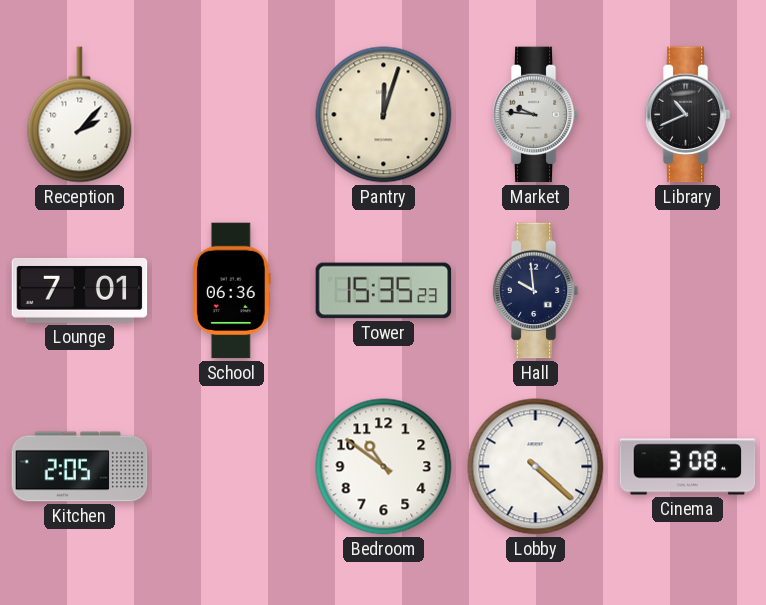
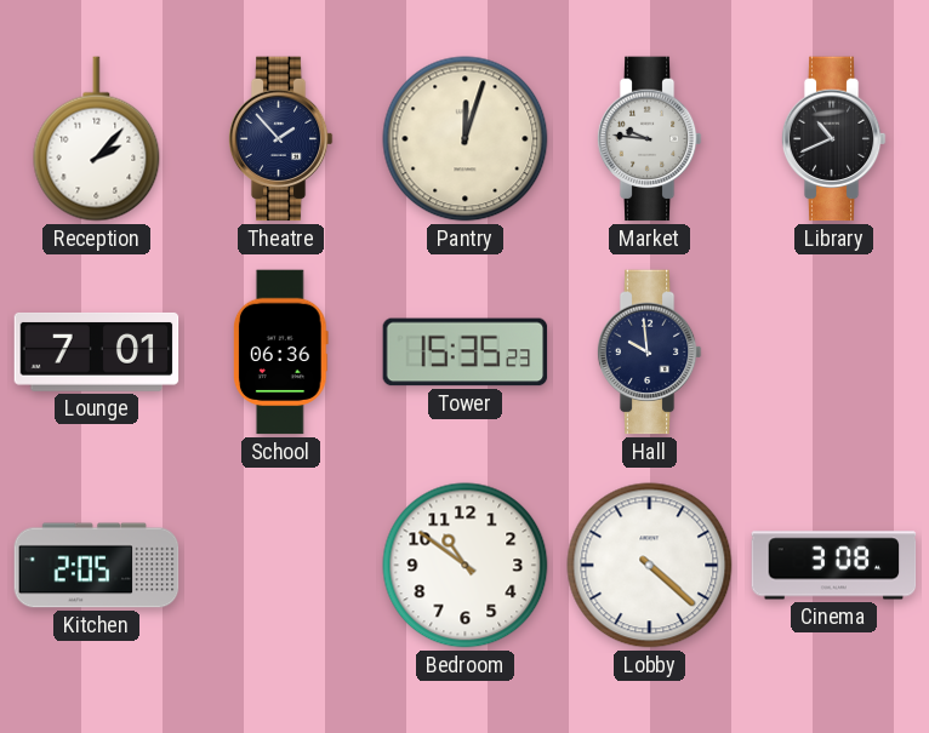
Theatre: none -> 1:53 (280, 139)
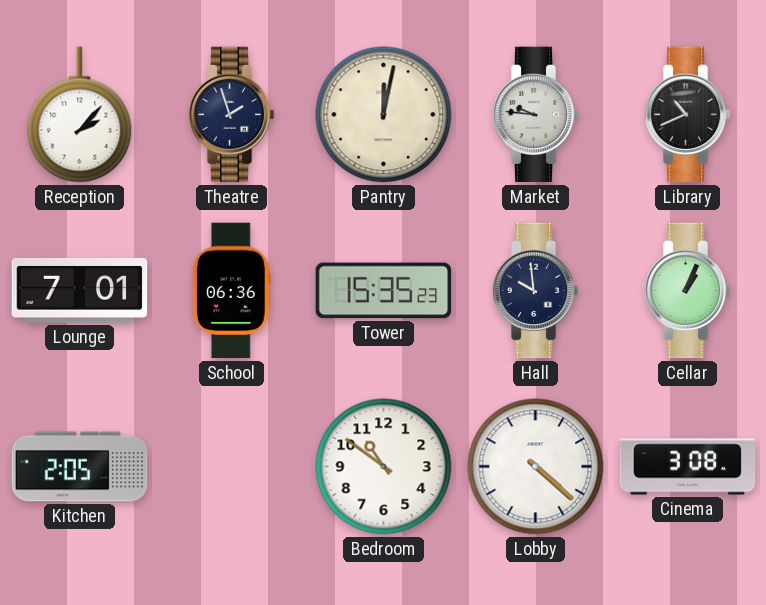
Theatre: 1:53 -> 1:57 (231, 115)
Pantry: 12:03 -> 12:02 (384, 115)
Cellar: none -> 1:04 (687, 291)
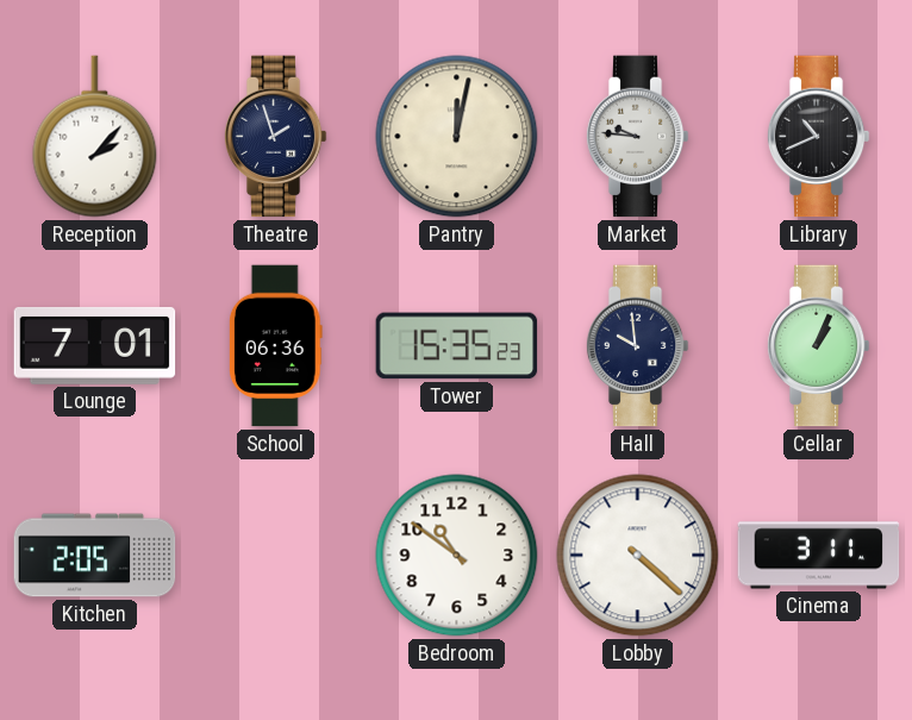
Cinema: 3:08 -> 3:11 (819, 556)
